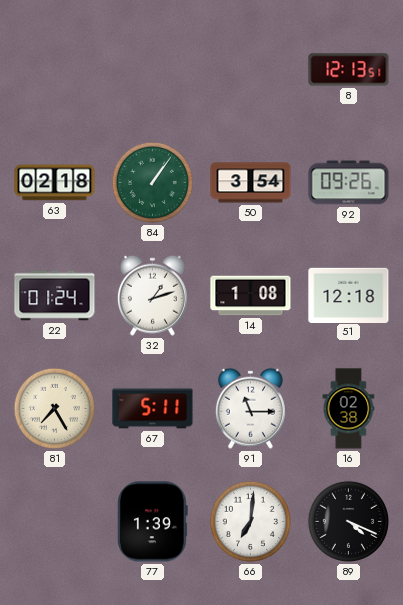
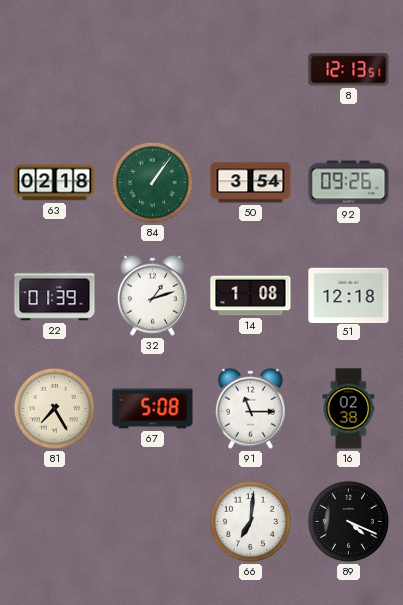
22: 01:24 -> 01:39 (55, 296)
67: 5:11 -> 5:08 (153, 409)
77: 1:39 -> none (152, 522)
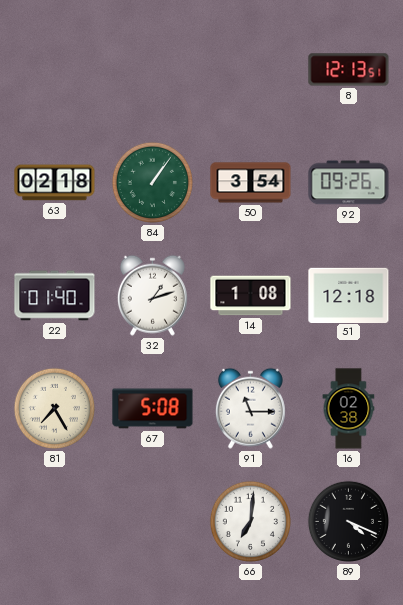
22: 01:39 -> 01:40 (55, 296)
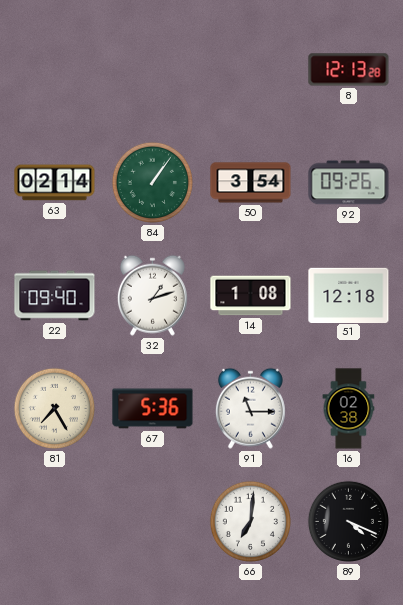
8: 12:13:51 -> 12:13:28 (349, 70)
63: 02:18 -> 02:14 (55, 183)
22: 01:40 -> 09:40 (55, 296)
67: 5:08 -> 5:36 (153, 409)
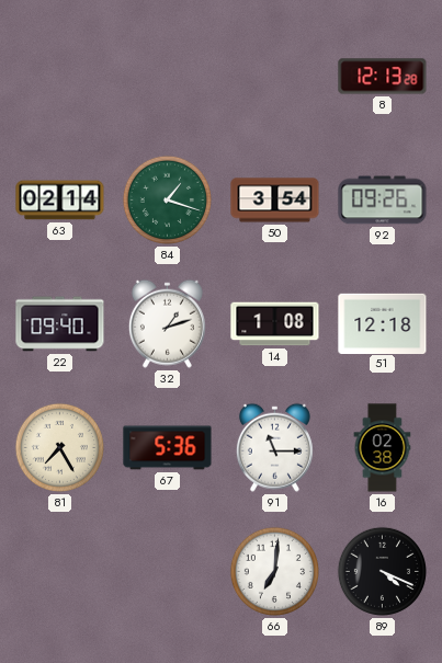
84: 1:06 -> 1:18 (167, 199)
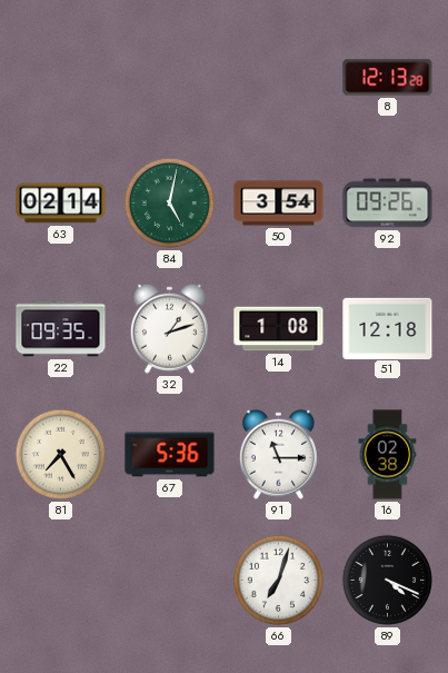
84: 1:18 -> 5:02 (169, 202)
22: 09:40 -> 09:35 (61, 329)
66: 7:01 -> 7:03 (278, 580)
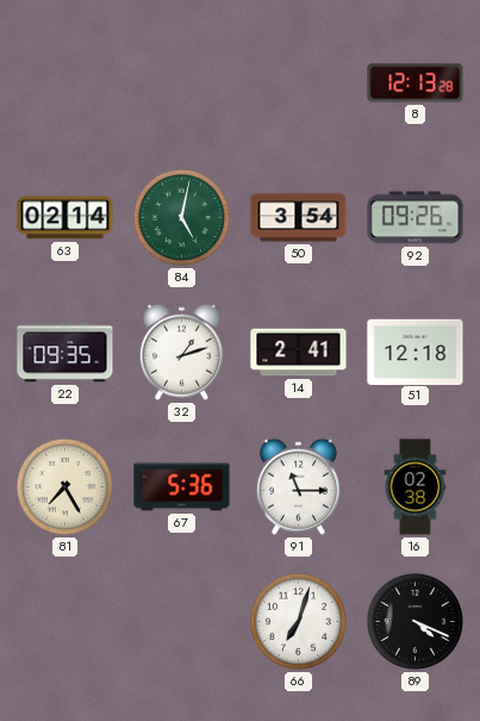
14: 1:08 -> 2:41 (299, 353)
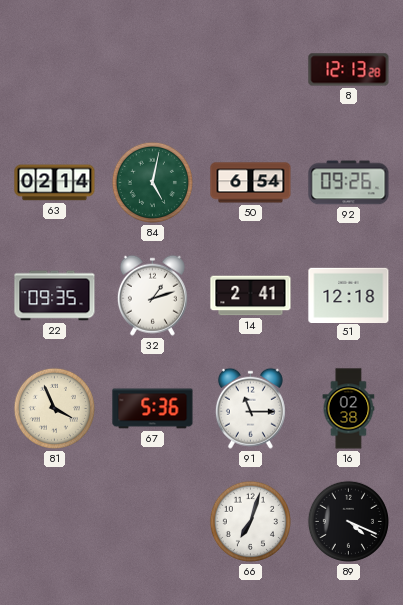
50: 3:54 -> 6:54 (251, 183)
81: 7:25 -> 3:56 (54, 408)
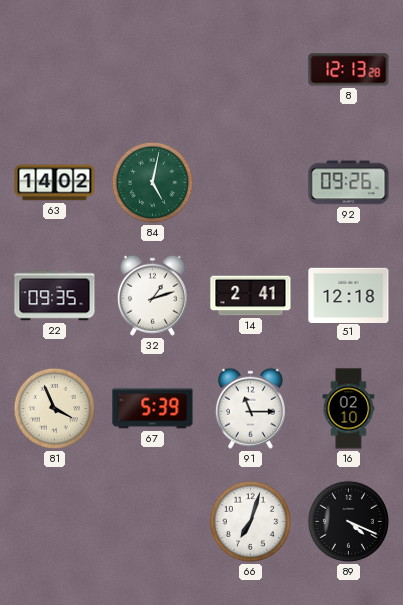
63: 02:14 -> 14:02 (55, 183)
50: 6:54 -> none (251, 183)
67: 5:36 -> 5:39 (153, 409)
16: 02:38 -> 02:10 (349, 409)
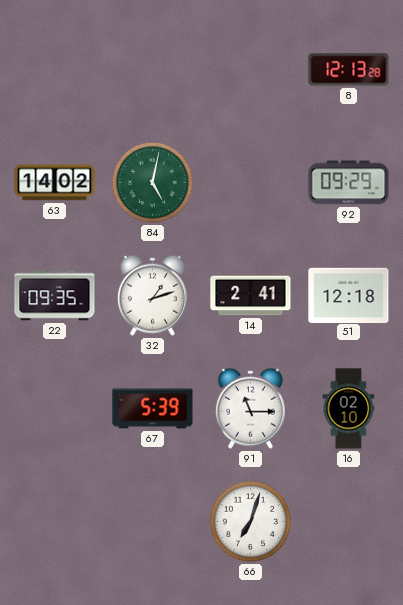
92: 09:26 -> 09:29 (349, 183)
81: 3:56 -> none (54, 408)
89: 4:19 -> none (348, 521)
